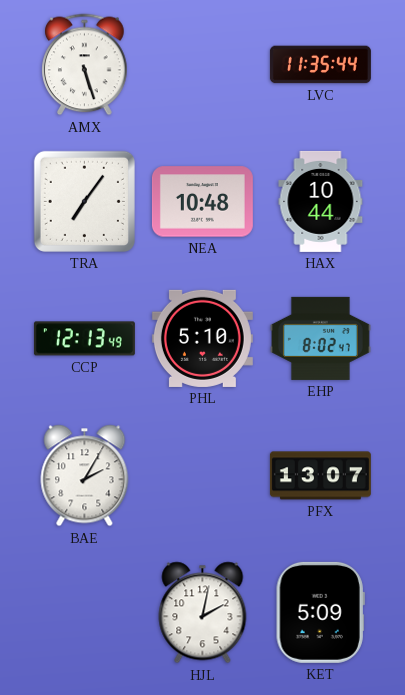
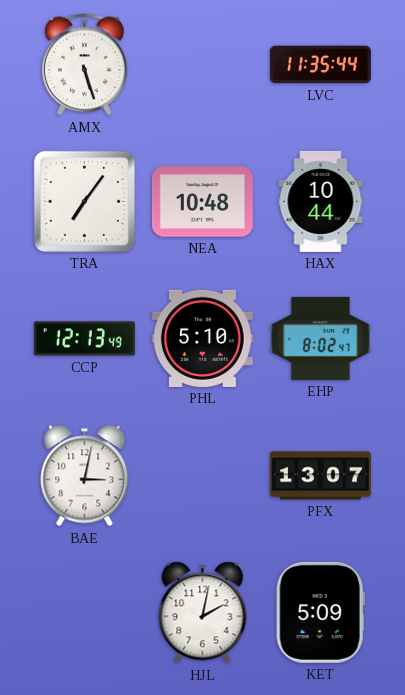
BAE: 2:05 -> 3:02 (85, 476)
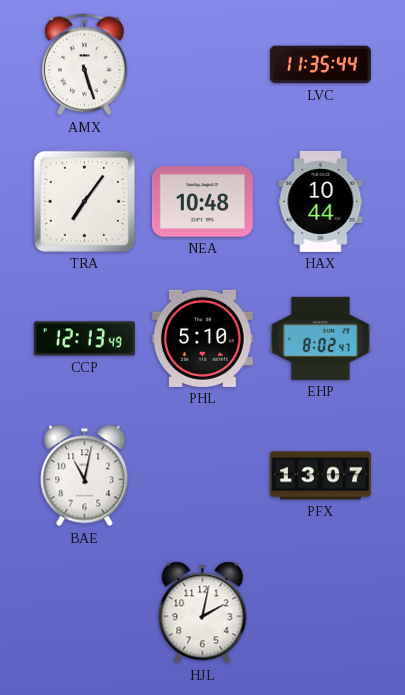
BAE: 3:02 -> 11:02 (85, 476)
KET: 5:09 -> none (320, 612)
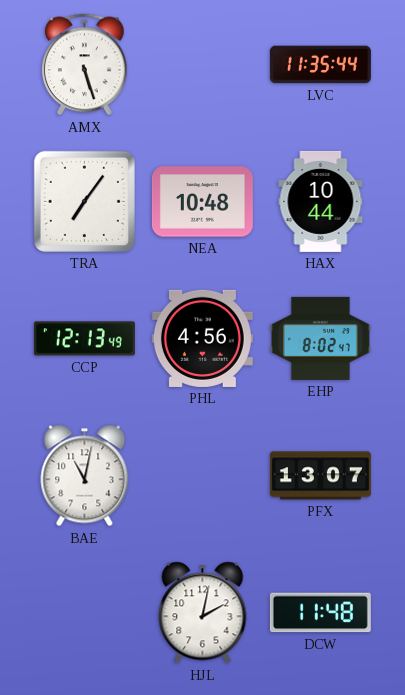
PHL: 5:10 -> 4:56 (202, 338)
DCW: none -> 11:48 (320, 613)
